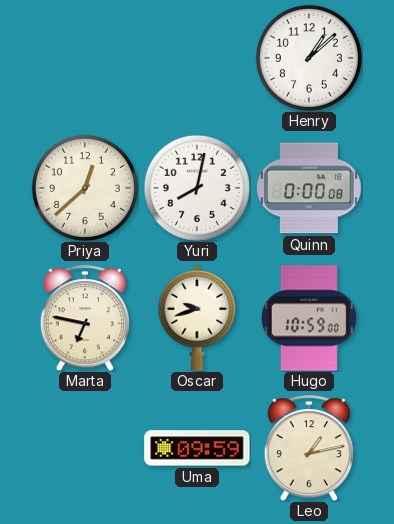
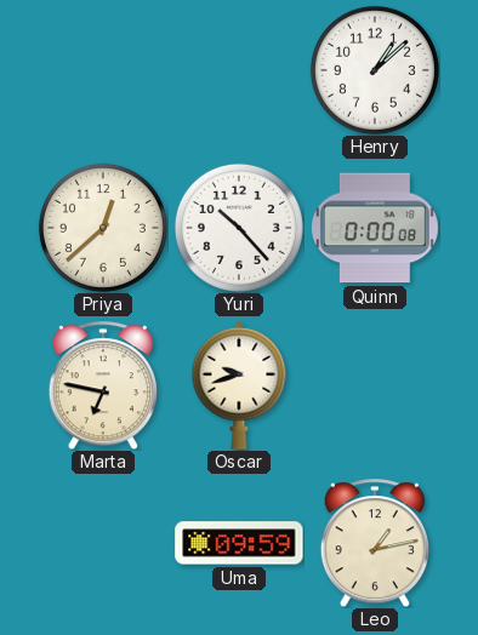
Yuri: 8:02 -> 10:23 (239, 228)
Hugo: 10:59 -> none (309, 318)
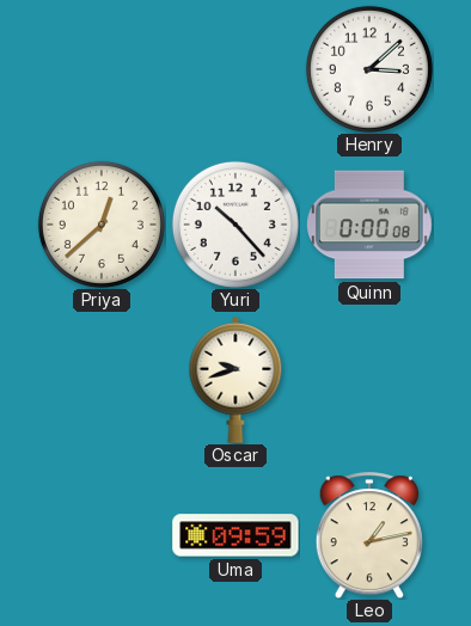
Henry: 1:08 -> 3:08 (369, 69)
Marta: 6:47 -> none (103, 385)
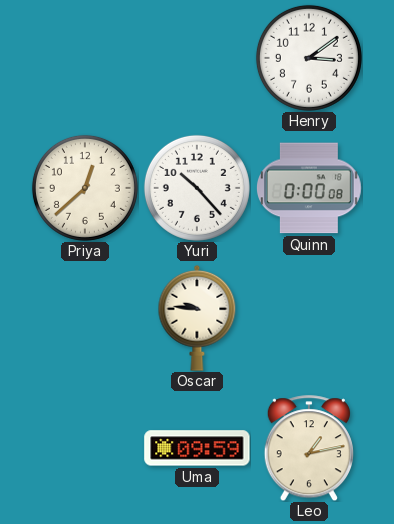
Henry: 3:08 -> 3:09 (309, 58)
Oscar: 9:42 -> 9:46 (197, 318)
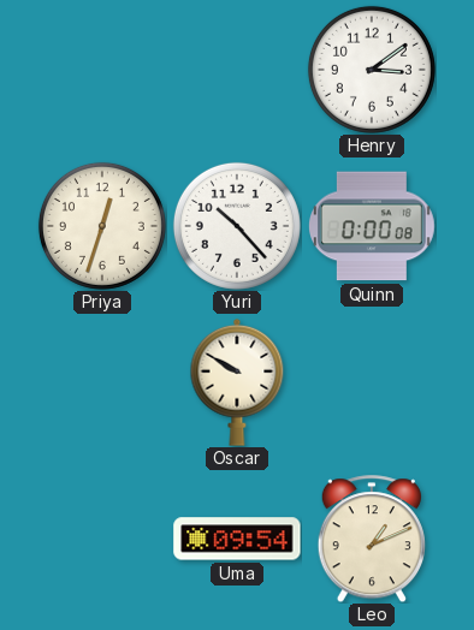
Priya: 12:38 -> 12:33 (102, 226)
Oscar: 9:46 -> 9:50 (237, 382)
Uma: 09:59 -> 09:54 (237, 539)
Leo: 1:13 -> 1:11 (372, 539)
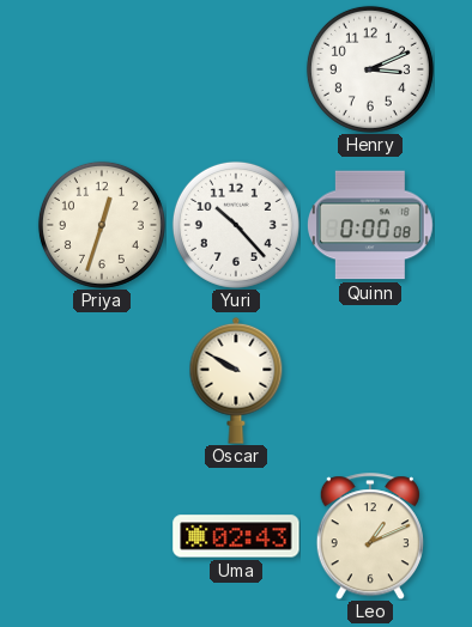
Henry: 3:09 -> 3:11 (370, 69)
Uma: 09:54 -> 02:43 (236, 536)
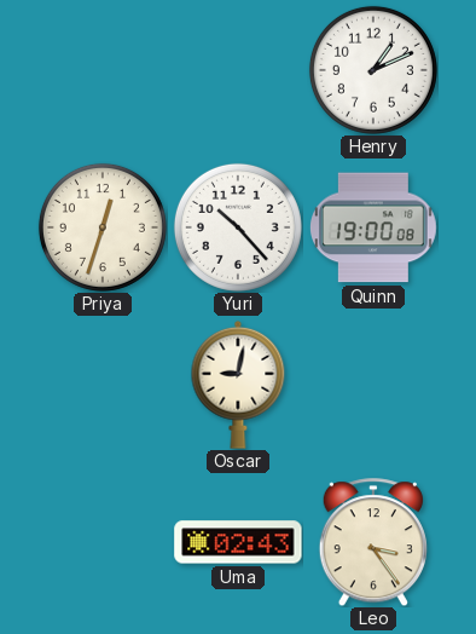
Henry: 3:11 -> 1:11 (373, 70)
Quinn: 0:00 -> 19:00 (373, 227)
Oscar: 9:50 -> 9:02 (238, 385)
Leo: 1:11 -> 3:24 (373, 542)
